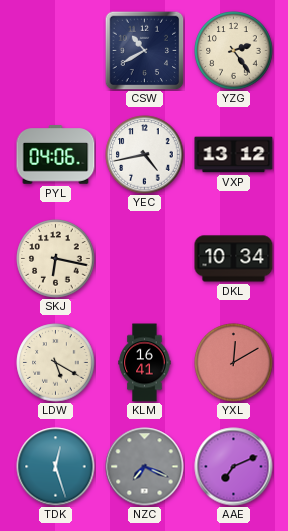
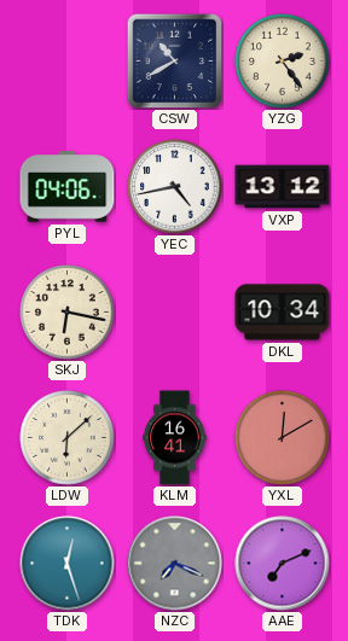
LDW: 5:20 -> 6:08 (68, 438)
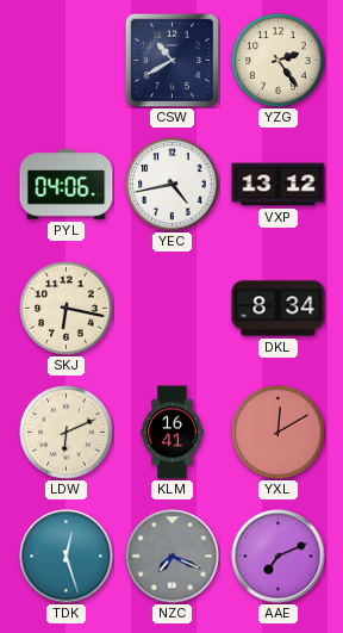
DKL: 10:34 -> 8:34 (279, 309)
LDW: 6:08 -> 6:11 (67, 433)
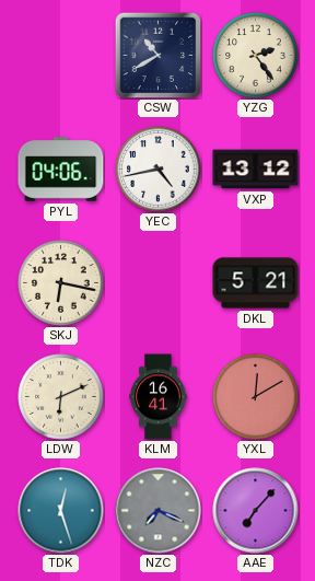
DKL: 8:34 -> 5:21 (256, 283)
AAE: 7:11 -> 7:07 (256, 511)
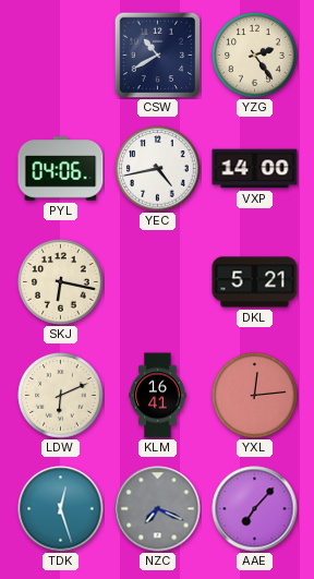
VXP: 13:12 -> 14:00 (255, 169)
YXL: 12:10 -> 12:14 (255, 396)
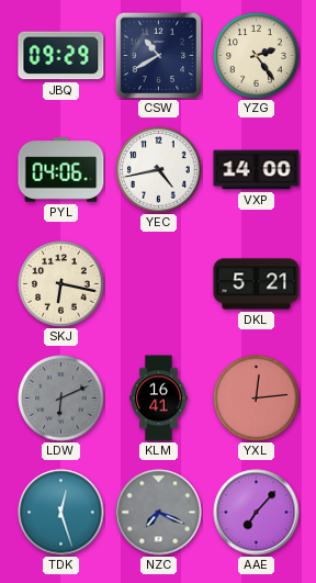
JBQ: none -> 09:29 (61, 56)
LDW dial: cream -> grey (61, 399)
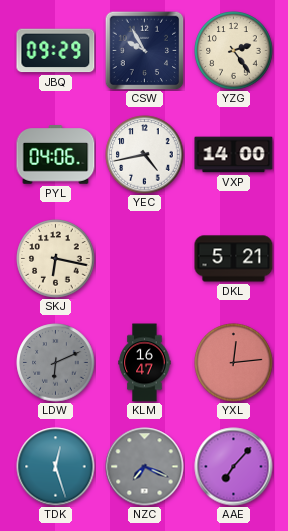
CSW: 10:40 -> 9:55 (144, 50)
KLM: 16:41 -> 16:47 (145, 363)
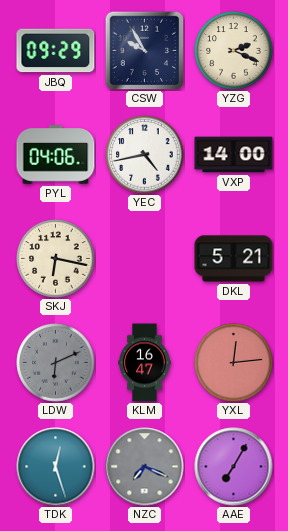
YZG: 2:24 -> 2:19 (234, 51)
AAE: 7:07 -> 7:05 (234, 467)
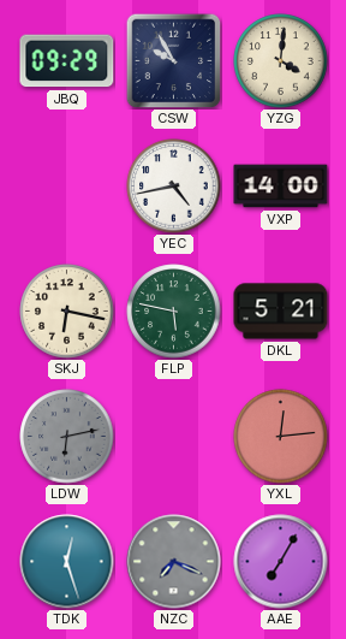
YZG: 2:19 -> 4:01 (281, 61)
PYL: 04:06 -> none (56, 155)
FLP: none -> 5:47 (174, 312)
LDW: 6:11 -> 6:13 (67, 437)
KLM: 16:47 -> none (145, 363)
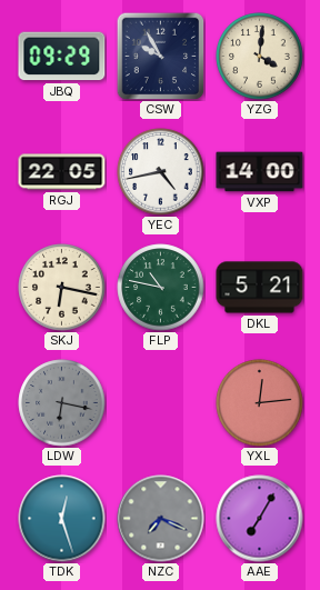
RGJ: none -> 22:05 (62, 172)
FLP: 5:47 -> 10:47 (161, 288)
LDW: 6:13 -> 6:17 (62, 403)
